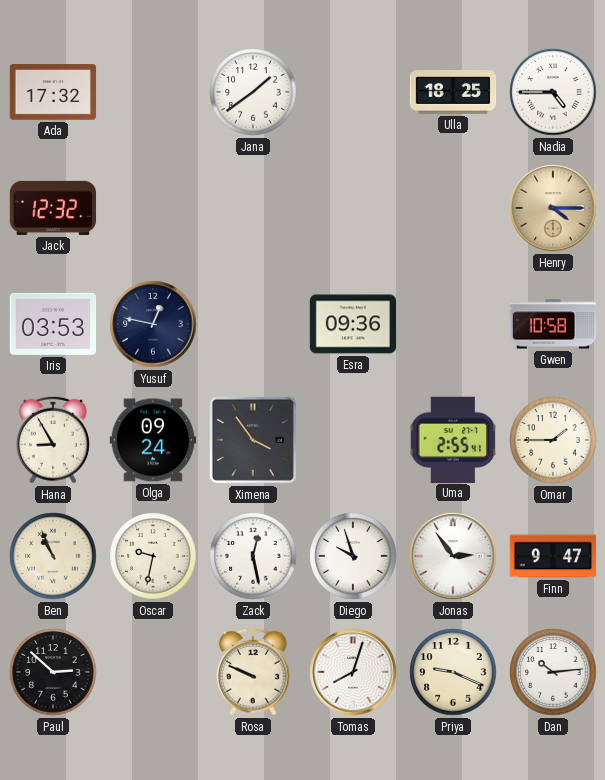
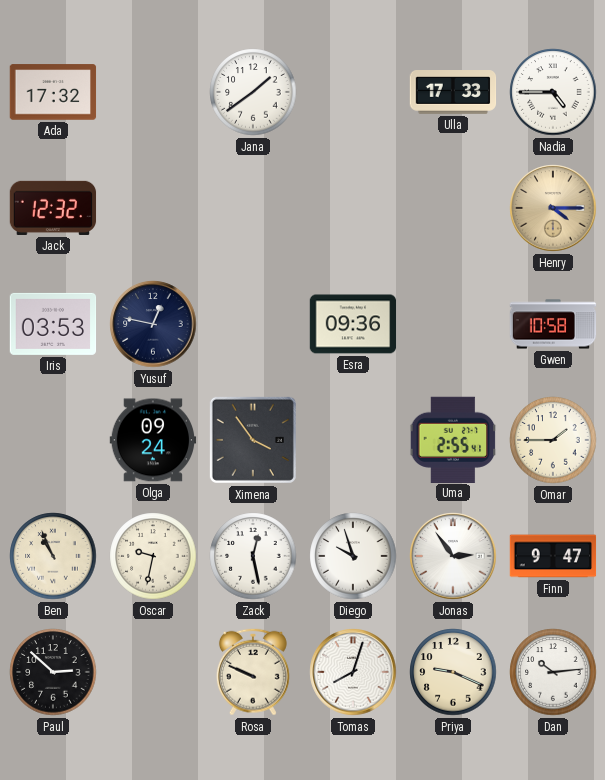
Ulla: 18:25 -> 17:33 (453, 92)
Hana: 8:55 -> none (53, 440)
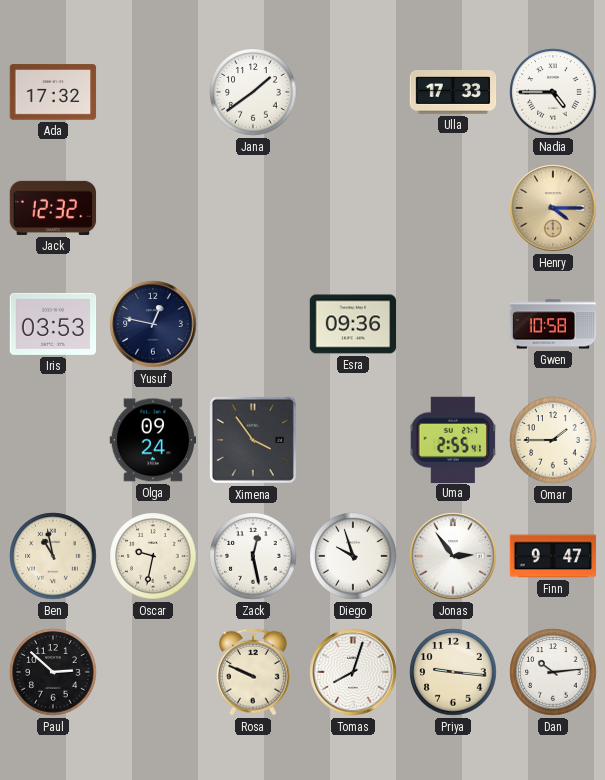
Ben: 10:56 -> 10:58 (53, 556)
Priya: 9:19 -> 9:16 (453, 672)
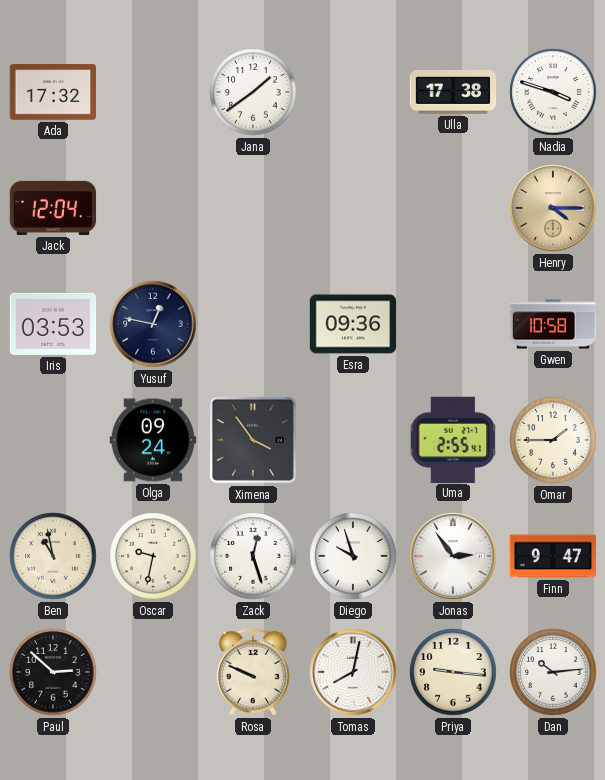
Ulla: 17:33 -> 17:38 (453, 92)
Nadia: 4:45 -> 3:48 (553, 92)
Jack: 12:32 -> 12:04 (53, 208)
Zack: 12:28 -> 12:27 (253, 556)
Tomas: 8:03 -> 8:02 (353, 672)
